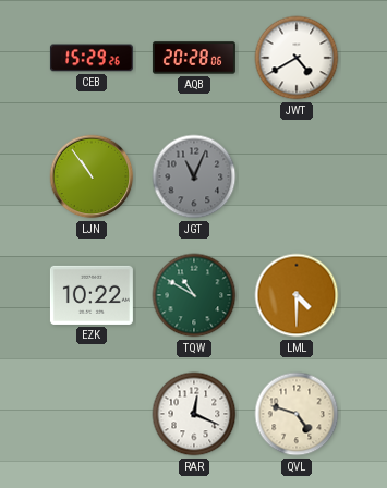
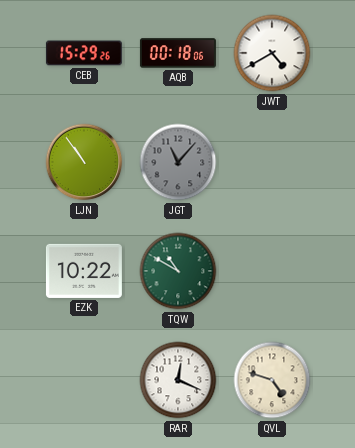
AQB: 20:28 -> 00:18 (178, 53)
JGT: 11:04 -> 11:07 (178, 162)
LML: 4:30 -> none (297, 295)
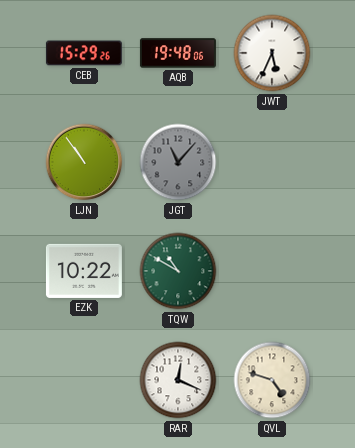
AQB: 00:18 -> 19:48 (178, 53)
JWT: 4:40 -> 5:34 (272, 53)
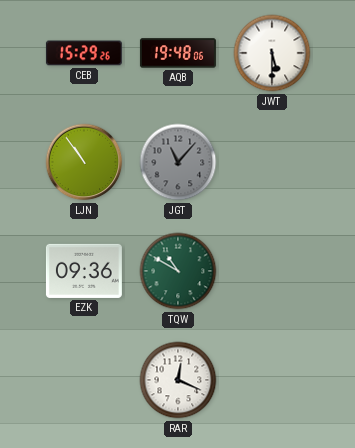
JWT: 5:34 -> 5:30 (272, 53)
EZK: 10:22 -> 09:36 (84, 271)
QVL: 4:48 -> none (272, 380)
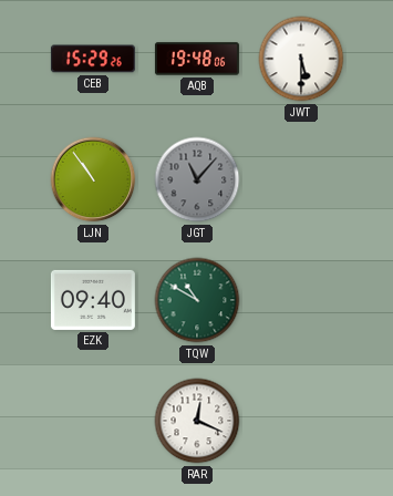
EZK: 09:36 -> 09:40 (93, 300)
